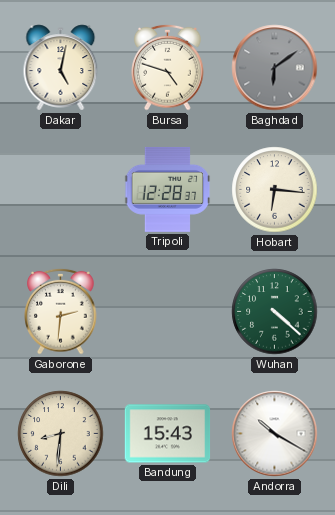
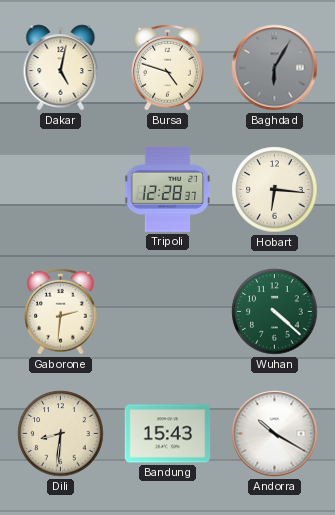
Baghdad: 6:09 -> 6:05 (275, 68)
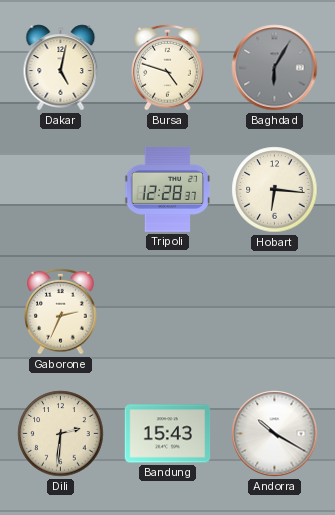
Gaborone: 2:31 -> 2:34 (61, 311)
Wuhan: 4:22 -> none (275, 312)
Dili: 8:31 -> 2:31 (61, 434)
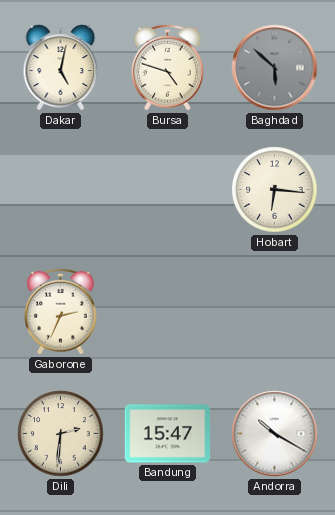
Baghdad: 6:05 -> 5:52 (275, 68)
Tripoli: 12:28 -> none (168, 189)
Bandung: 15:43 -> 15:47 (168, 434)
